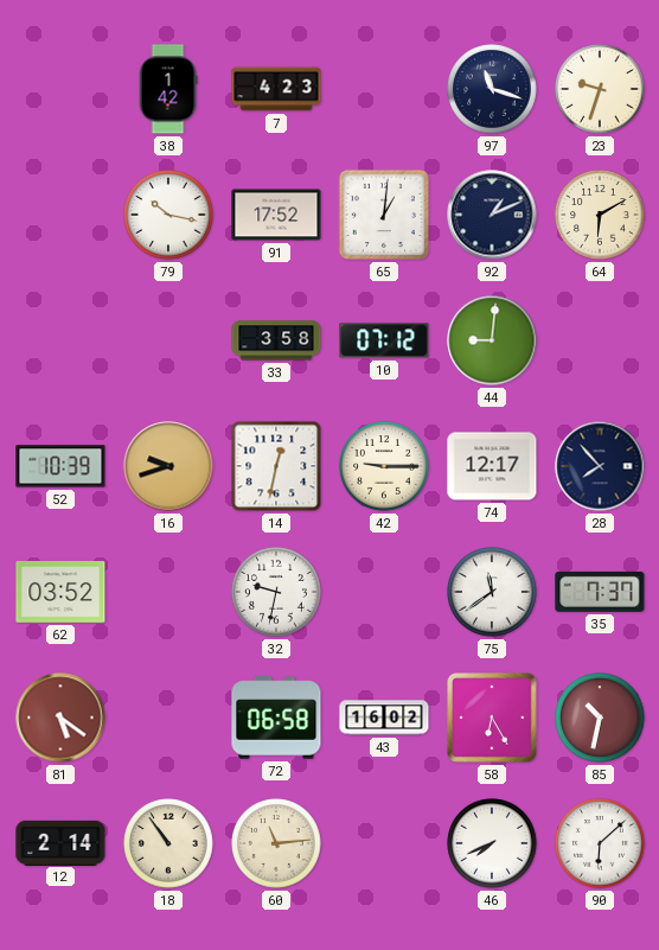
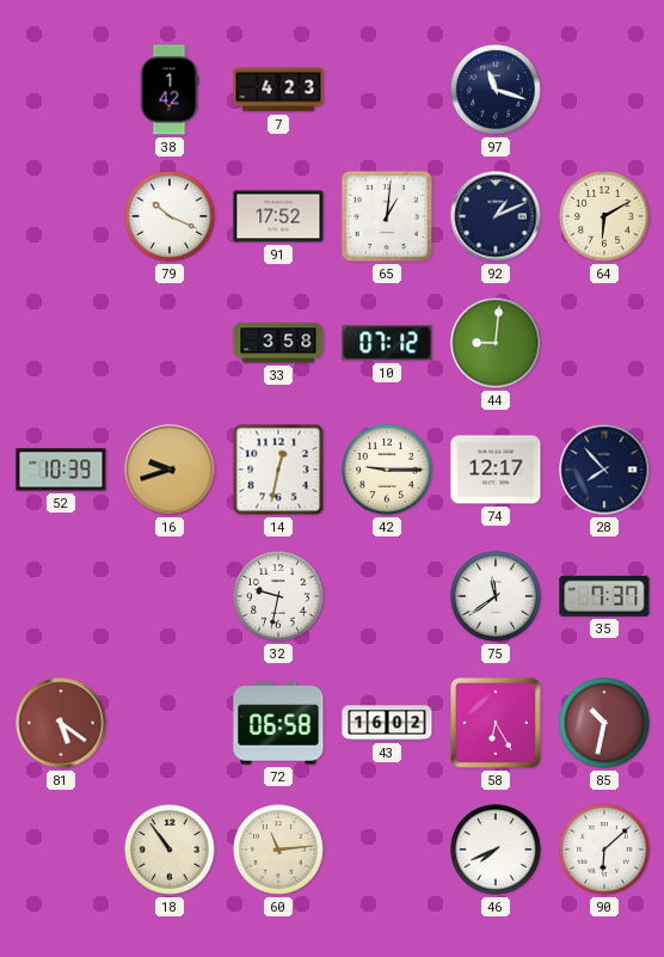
23: 9:33 -> none (600, 89)
79: 10:17 -> 10:19 (170, 216)
62: 03:52 -> none (60, 592)
12: 2:14 -> none (60, 842)
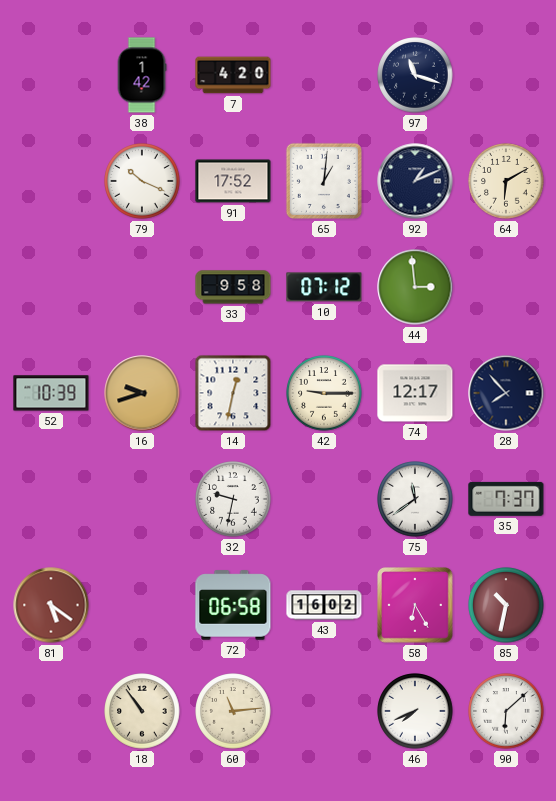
7: 4:23 -> 4:20 (233, 75)
33: 3:58 -> 9:58 (233, 287)
44: 9:01 -> 2:59 (415, 287)
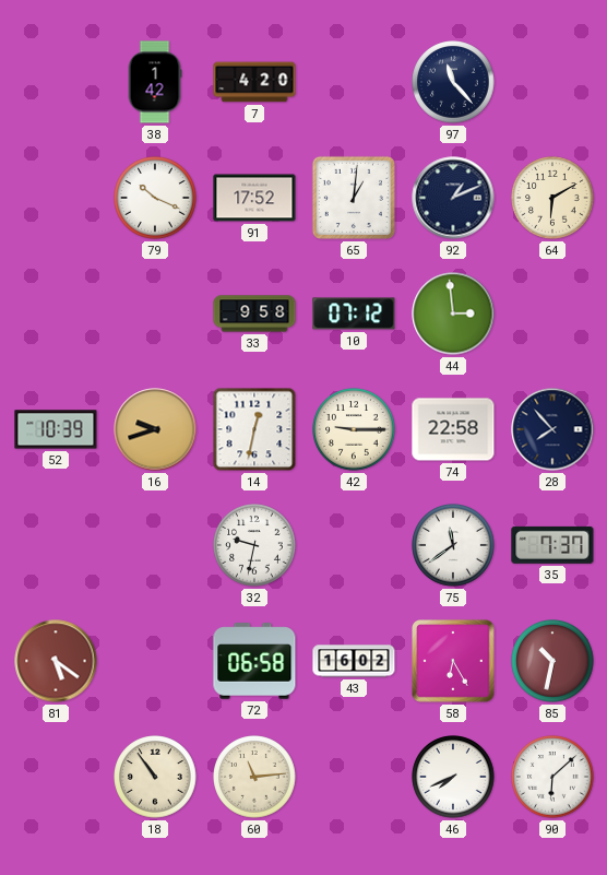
97: 11:18 -> 11:23 (453, 82)
74: 12:17 -> 22:58 (453, 429)
